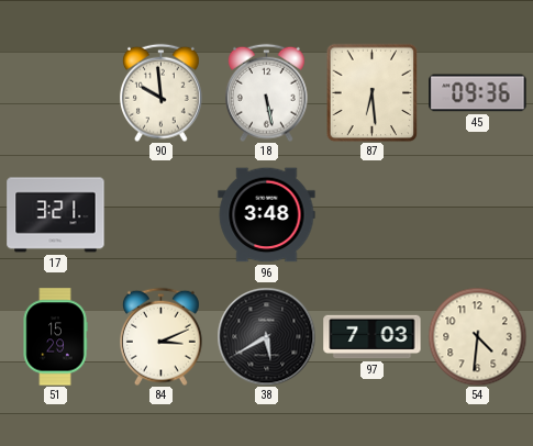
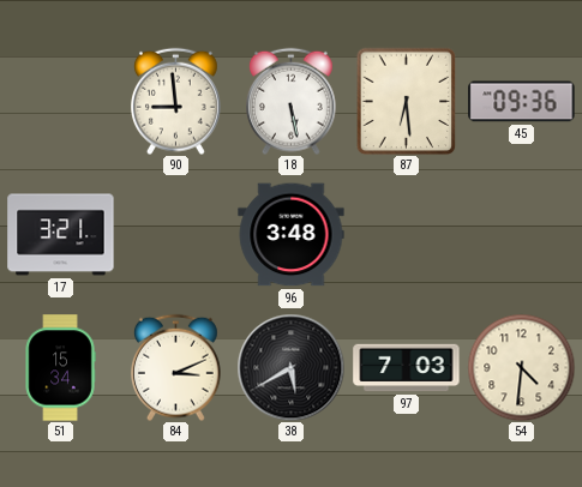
90: 9:59 -> 8:59 (176, 101)
51: 15:29 -> 15:34 (60, 368)
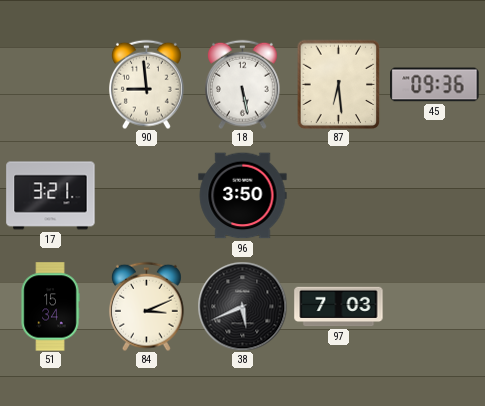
96: 3:48 -> 3:50 (243, 196)
38: 5:40 -> 5:41 (242, 306)
54: 4:31 -> none (521, 367)
